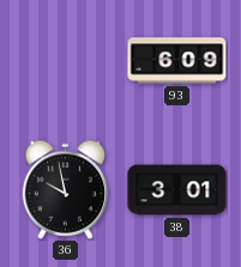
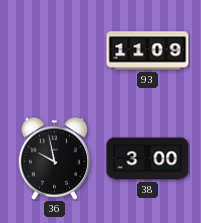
93: 6:09 -> 11:09 (148, 51)
38: 3:01 -> 3:00 (148, 159)
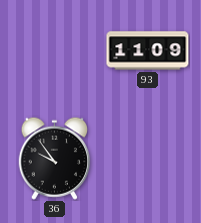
36: 9:58 -> 9:54 (55, 158)
38: 3:00 -> none (148, 159)
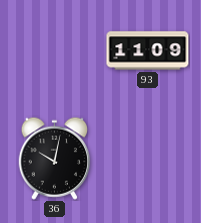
36: 9:54 -> 10:02 (55, 158)
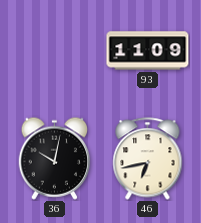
46: none -> 6:43 (148, 159)
